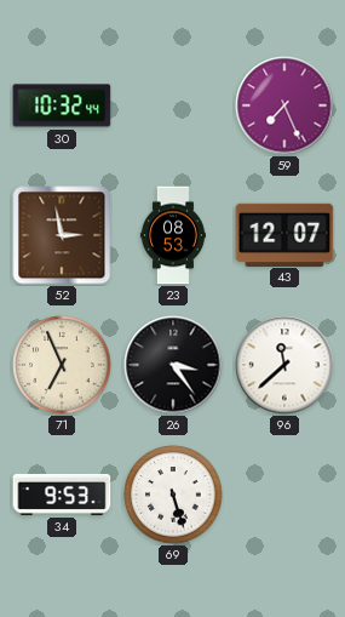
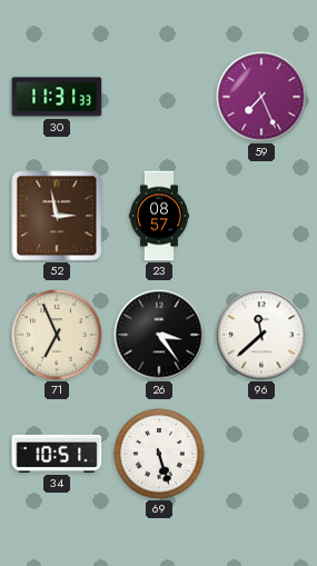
30: 10:32 -> 11:31 (57, 97)
23: 08:53 -> 08:57 (159, 216)
43: 12:07 -> none (284, 234)
34: 9:53 -> 10:51 (57, 454)
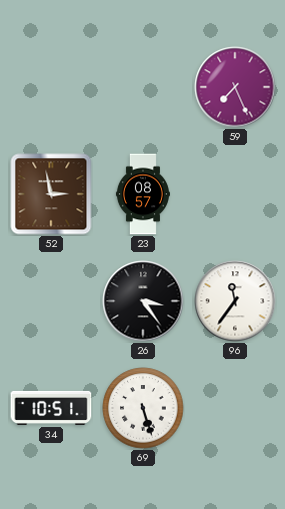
30: 11:31 -> none (57, 97)
71: 6:56 -> none (57, 335)
96: 11:38 -> 11:36 (235, 301)
